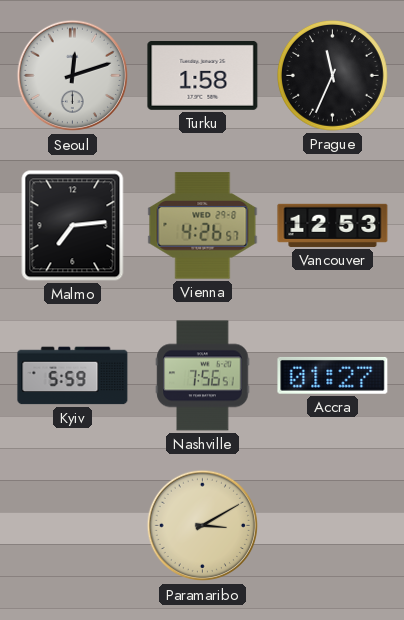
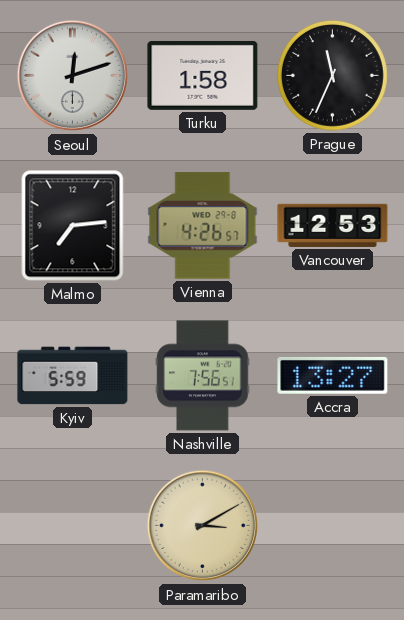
Accra: 01:27 -> 13:27 (333, 376)
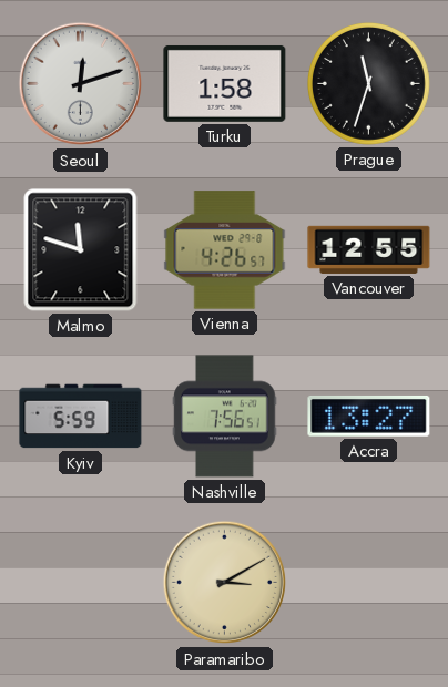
Prague: 11:34 -> 11:33 (368, 83)
Malmo: 7:14 -> 11:48 (81, 250)
Vancouver: 12:53 -> 12:55 (369, 249)
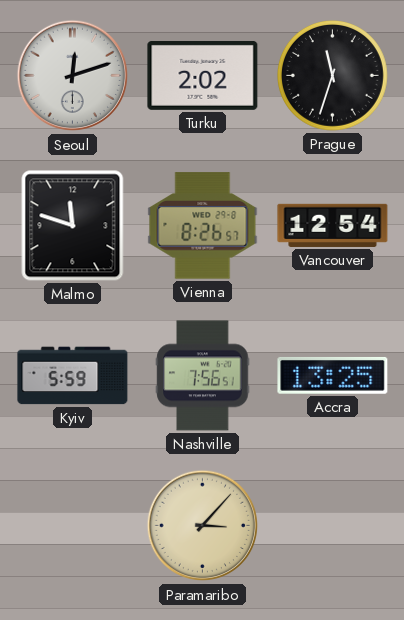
Turku: 1:58 -> 2:02 (203, 75)
Vienna: 4:26 -> 8:26 (203, 226)
Vancouver: 12:55 -> 12:54 (333, 225)
Accra: 13:27 -> 13:25 (333, 376)
Paramaribo: 3:10 -> 3:07 (203, 526)
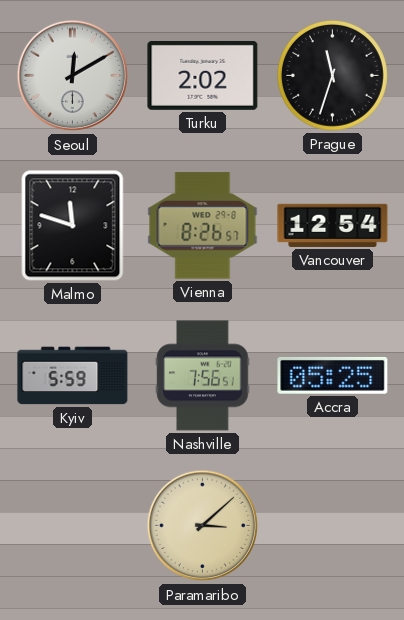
Seoul: 12:12 -> 12:10 (73, 76)
Accra: 13:25 -> 05:25 (333, 376)
Paramaribo: 3:07 -> 3:08 (203, 526)
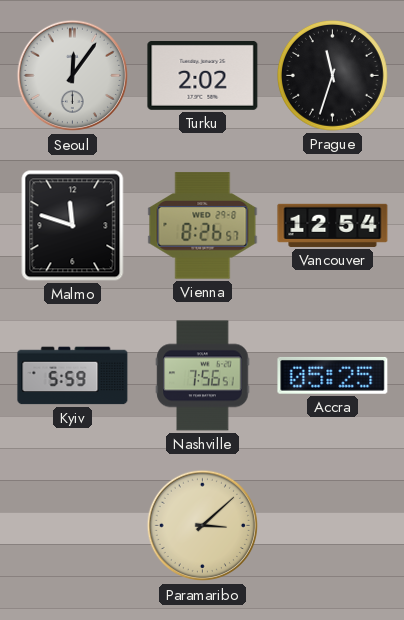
Seoul: 12:10 -> 12:06 (73, 76)
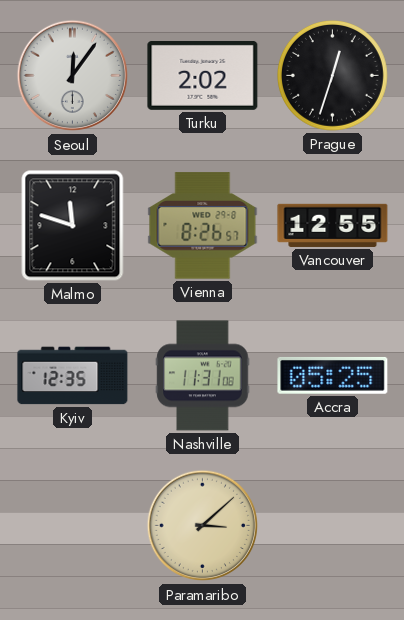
Prague: 11:33 -> 12:33 (332, 75)
Vancouver: 12:54 -> 12:55 (333, 225)
Kyiv: 5:59 -> 12:35 (73, 376)
Nashville: 7:56 -> 11:31 (203, 376)
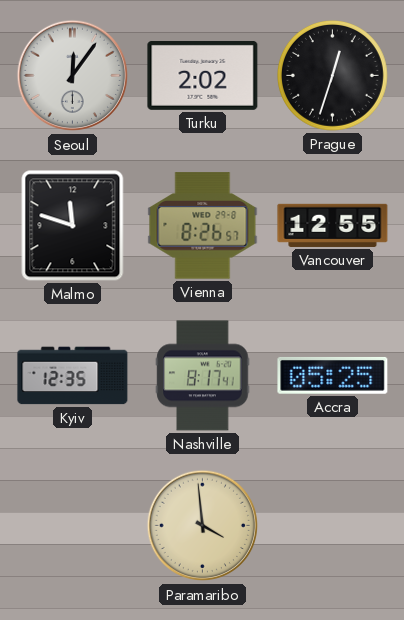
Nashville: 11:31 -> 8:17 (203, 376)
Paramaribo: 3:08 -> 3:59 (203, 526)
